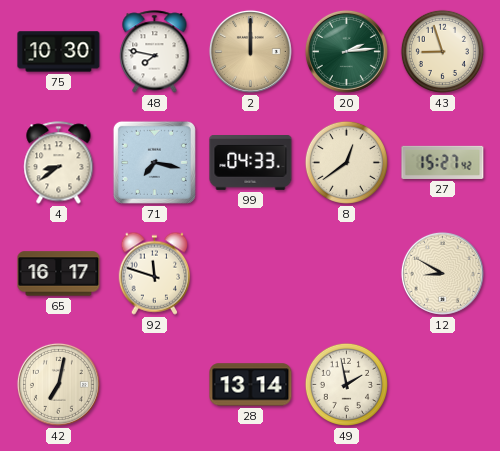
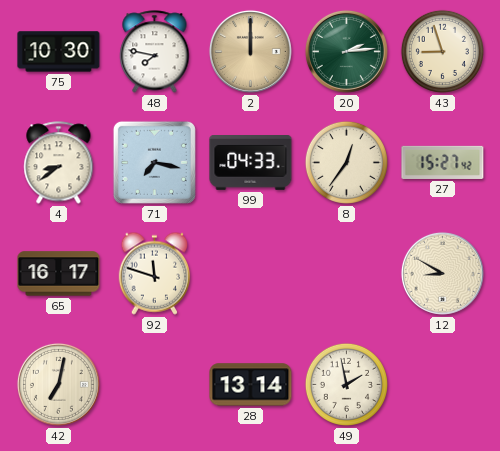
8: 12:39 -> 12:36 (346, 162)
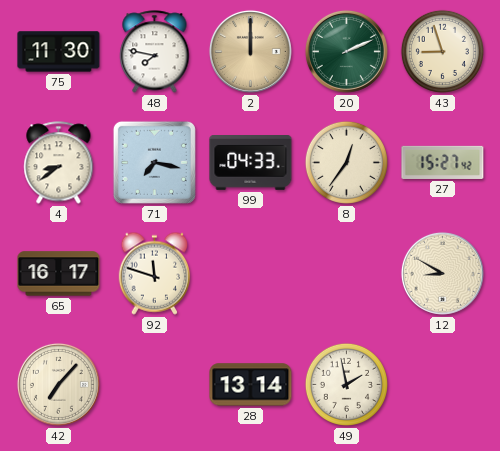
75: 10:30 -> 11:30 (59, 52)
20: 2:14 -> 2:11 (346, 51)
42: 7:02 -> 7:07 (58, 384)
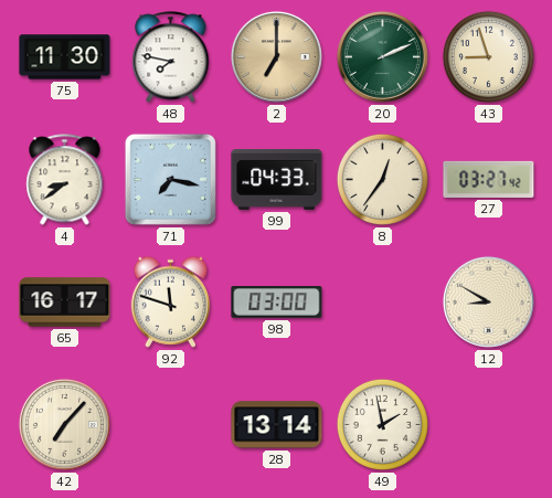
2: 12:00 -> 7:00 (276, 56)
27: 15:27 -> 03:27 (489, 179)
98: none -> 03:00 (277, 303)
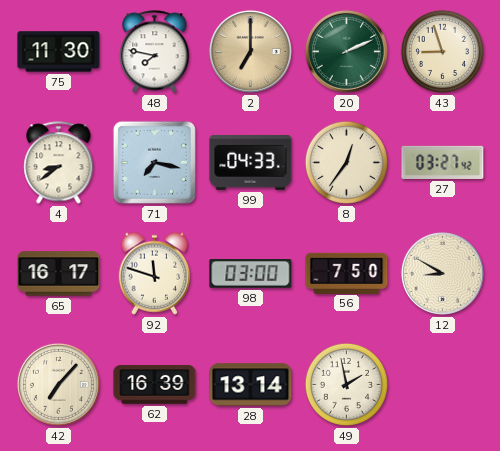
56: none -> 7:50 (347, 273)
62: none -> 16:39 (155, 385)
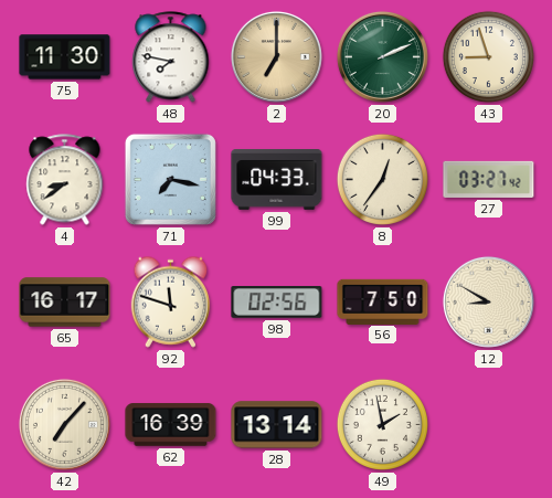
98: 03:00 -> 02:56 (277, 303)
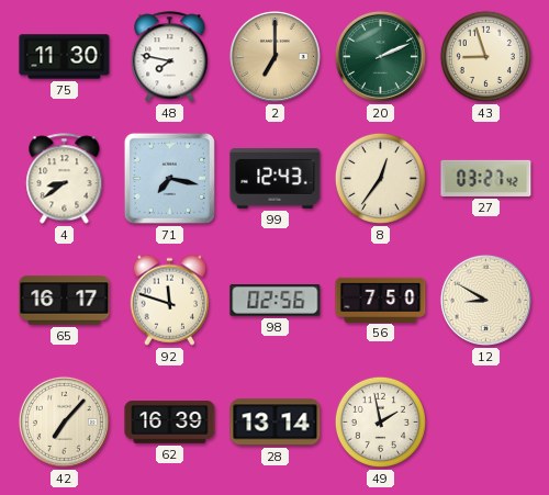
99: 04:33 -> 12:43 (276, 179)
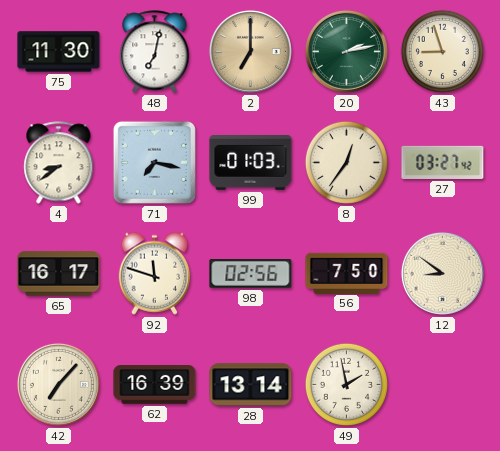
48: 7:47 -> 7:02 (155, 52)
20: 2:11 -> 2:13 (346, 51)
99: 12:43 -> 01:03 (251, 163)
12: 8:50 -> 8:51 (442, 273)
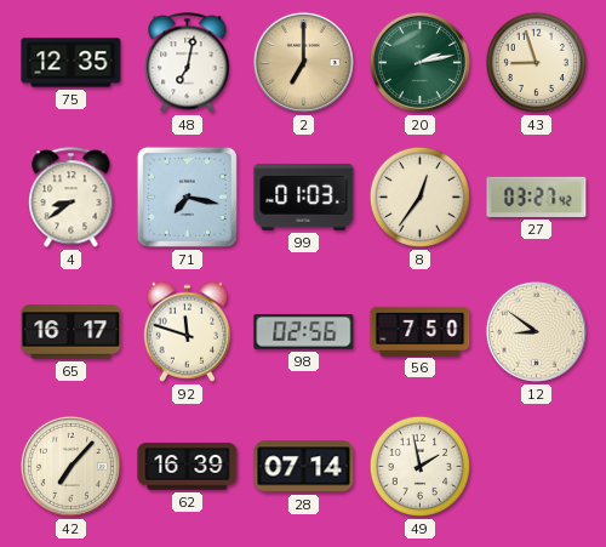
75: 11:30 -> 12:35 (72, 63)
28: 13:14 -> 07:14 (304, 467)
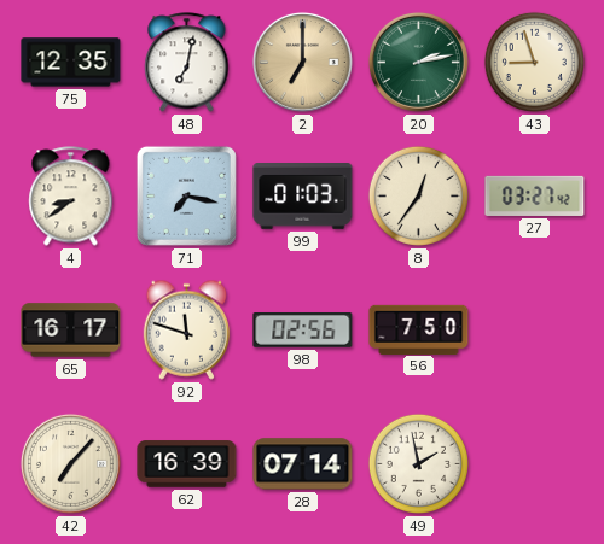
12: 8:51 -> none (536, 331)
